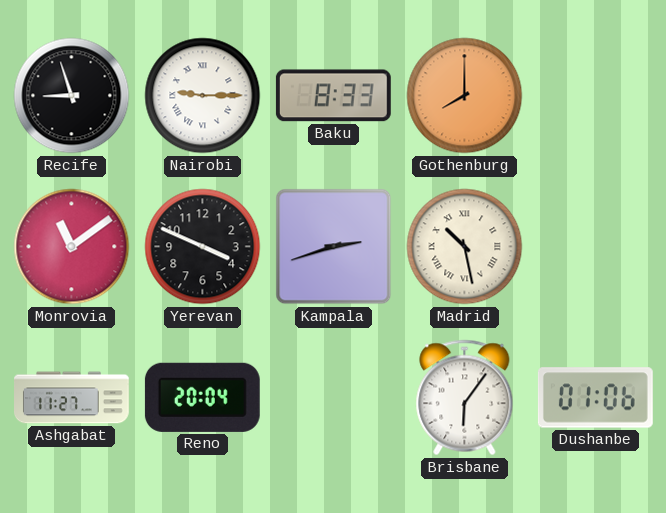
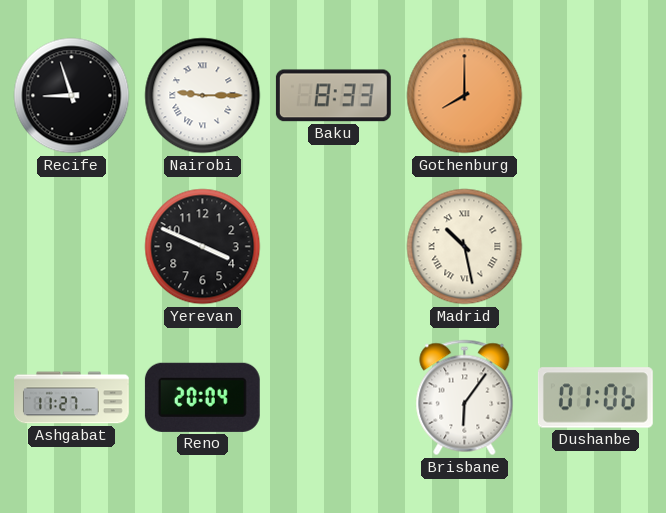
Monrovia: 11:09 -> none (72, 247)
Kampala: 2:42 -> none (334, 247)
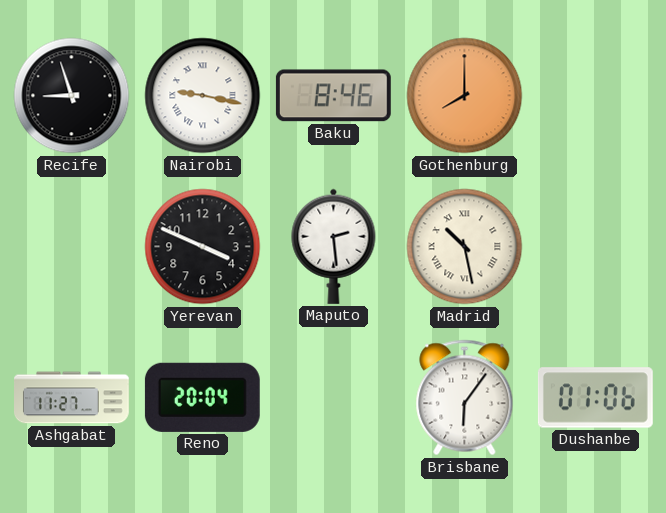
Nairobi: 9:15 -> 9:17 (203, 96)
Baku: 8:33 -> 8:46 (333, 96)
Maputo: none -> 2:29 (334, 246)
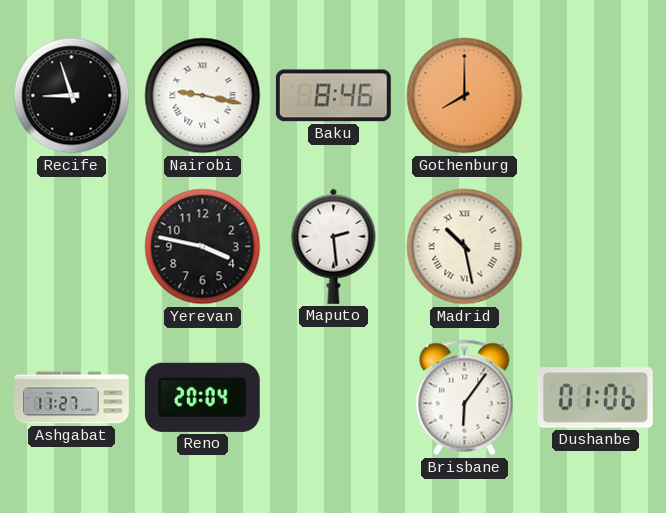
Yerevan: 3:49 -> 3:47 (203, 247)
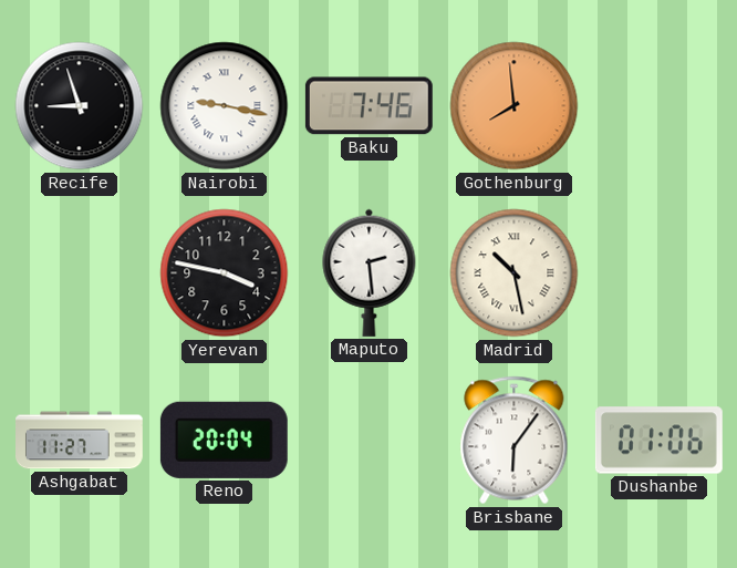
Baku: 8:46 -> 7:46 (369, 106)
Gothenburg: 8:00 -> 7:59 (515, 106)
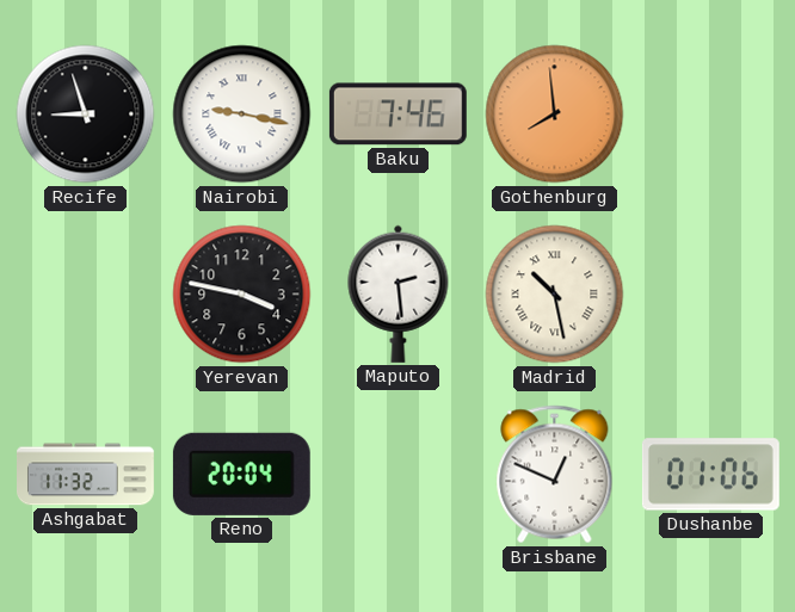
Ashgabat: 11:27 -> 11:32 (86, 475)
Brisbane: 6:06 -> 12:49 (555, 475)
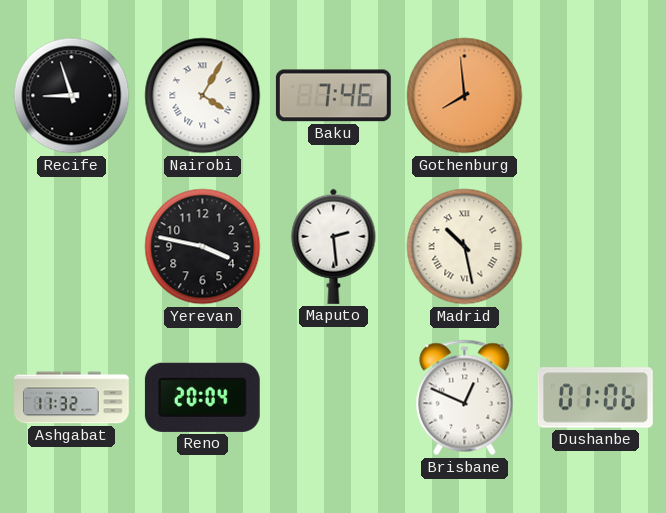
Nairobi: 9:17 -> 4:05 (203, 96)
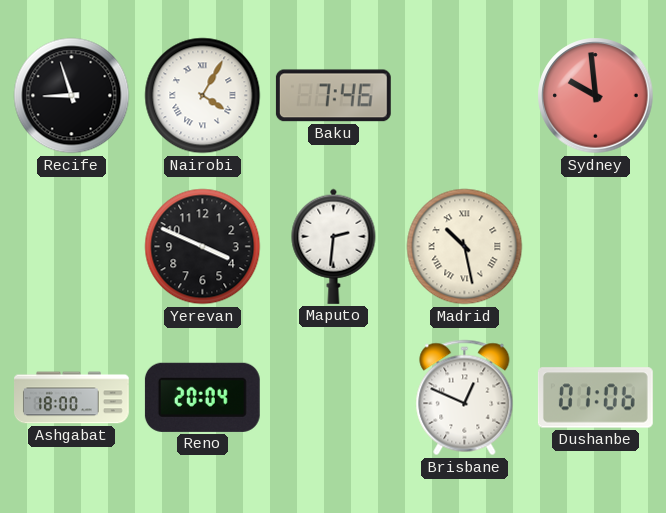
Gothenburg: 7:59 -> none (465, 96)
Sydney: none -> 9:59 (596, 96)
Yerevan: 3:47 -> 3:49 (203, 247)
Maputo: 2:29 -> 2:31 (334, 246)
Ashgabat: 11:32 -> 18:00 (72, 398)
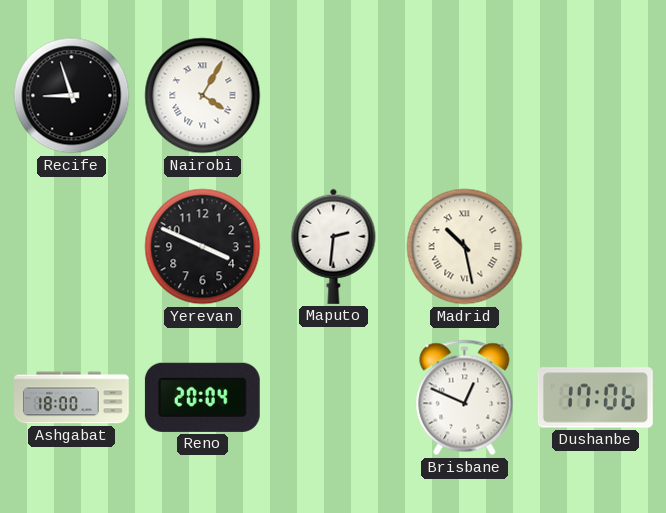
Baku: 7:46 -> none (333, 96)
Sydney: 9:59 -> none (596, 96)
Dushanbe: 01:06 -> 17:06 (595, 398)
